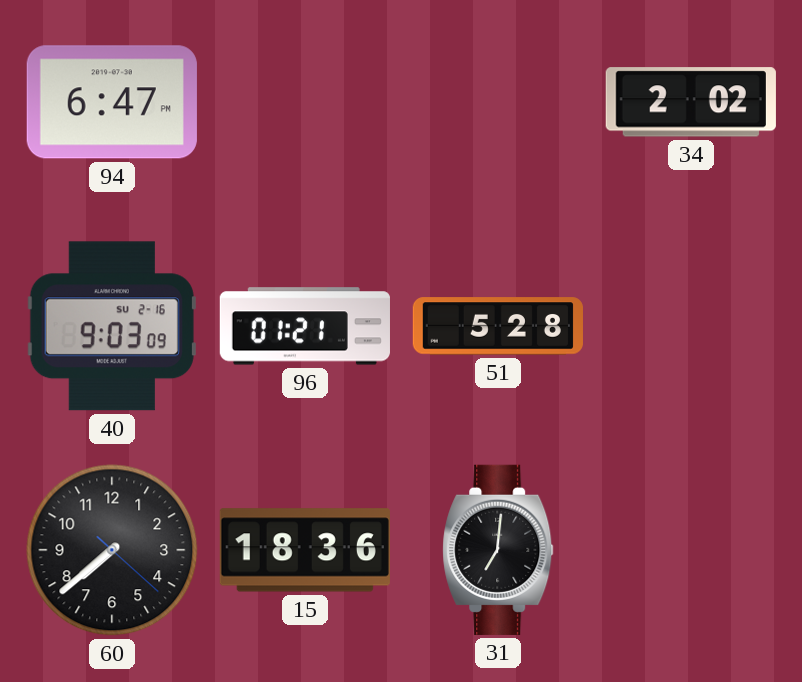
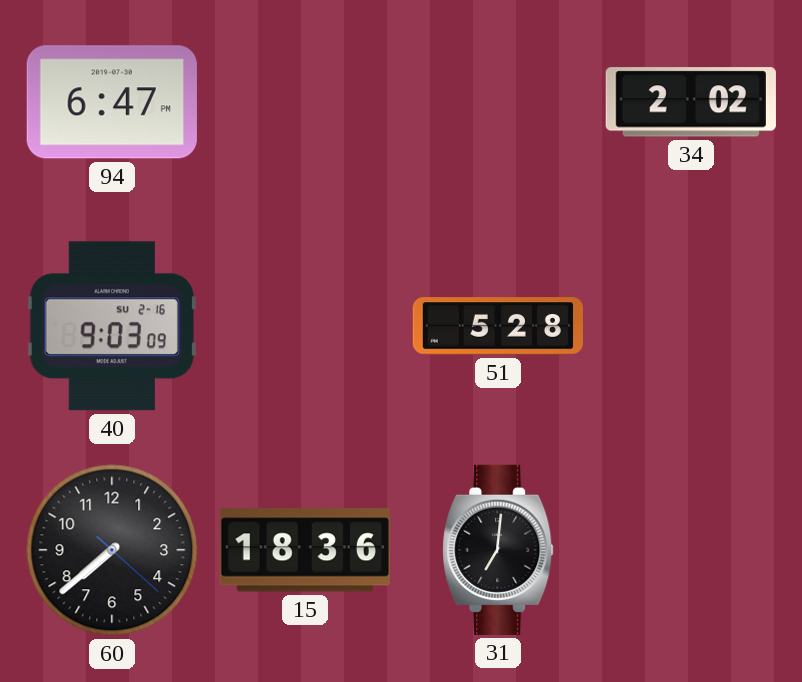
96: 01:21 -> none (305, 326)
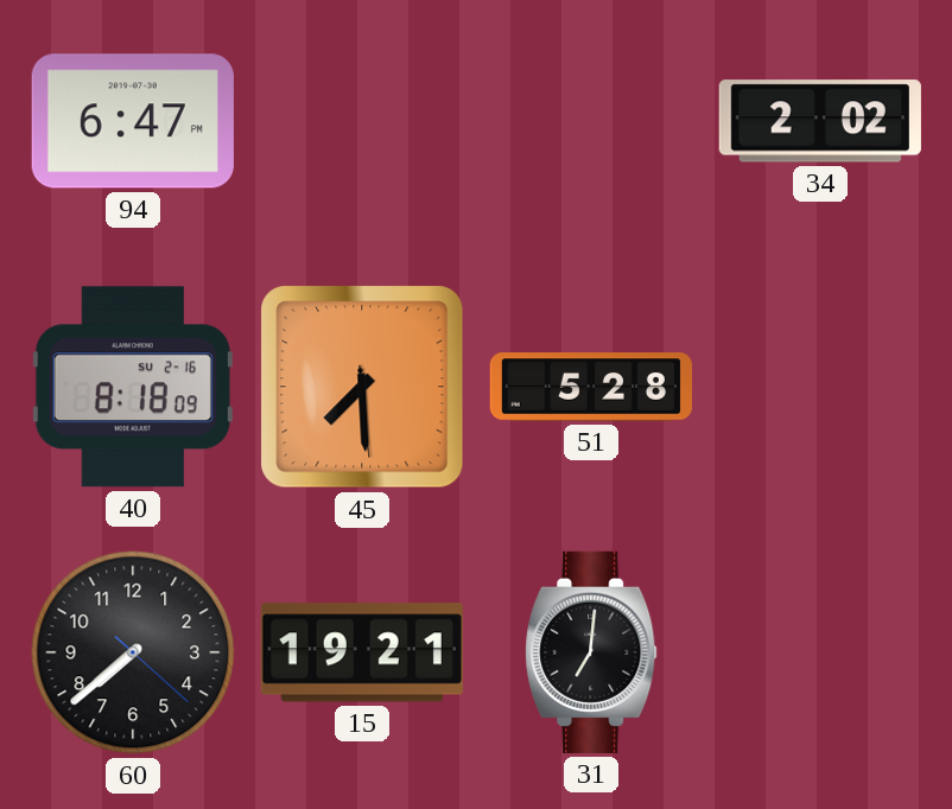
40: 9:03 -> 8:18 (133, 387)
45: none -> 7:29 (362, 387)
15: 18:36 -> 19:21 (362, 652)
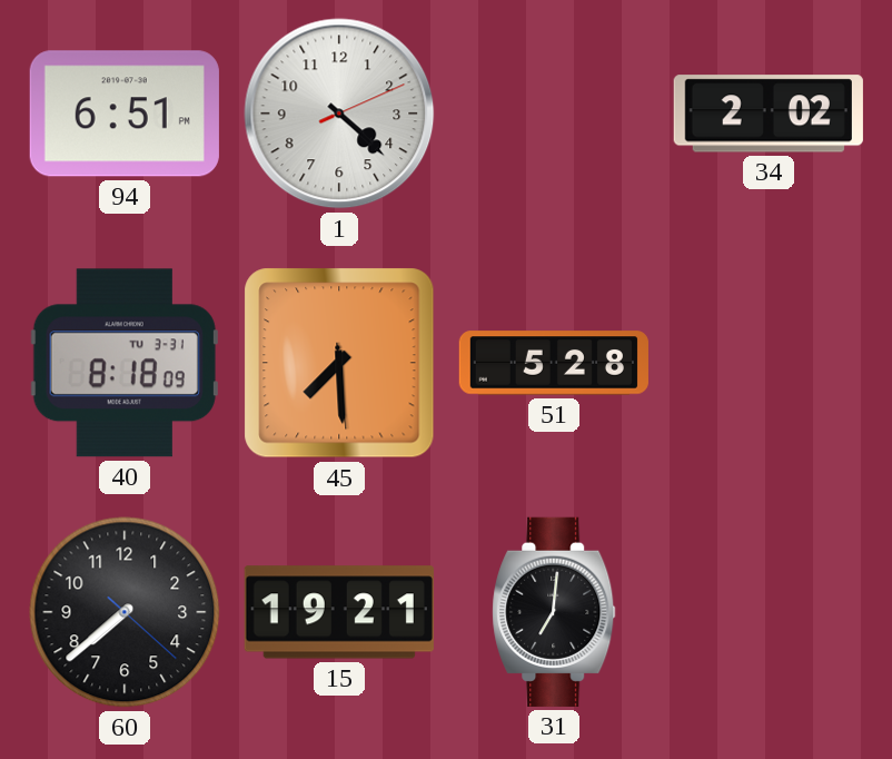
94: 6:47 -> 6:51 (125, 114)
1: none -> 4:22 (339, 114)
40 date: SU 2-16 -> TU 3-31 (125, 363)
